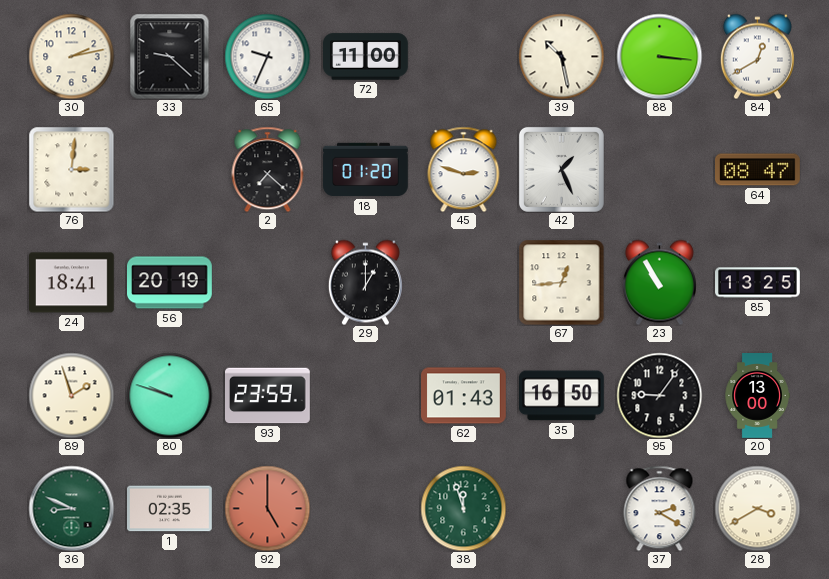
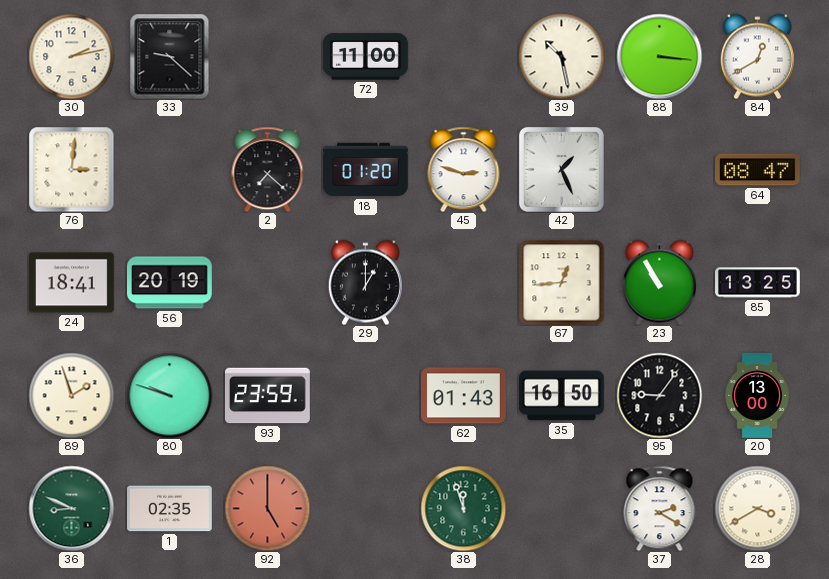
65: 9:34 -> none (267, 56)
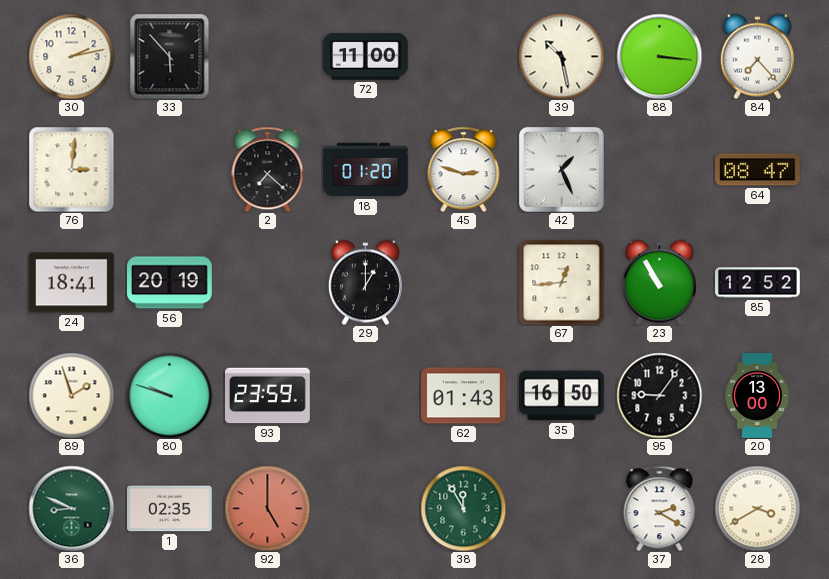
33: 9:22 -> 5:53 (170, 56)
84: 12:40 -> 7:23 (757, 56)
85: 13:25 -> 12:52 (758, 283)
38: 11:57 -> 11:55 (463, 508)
